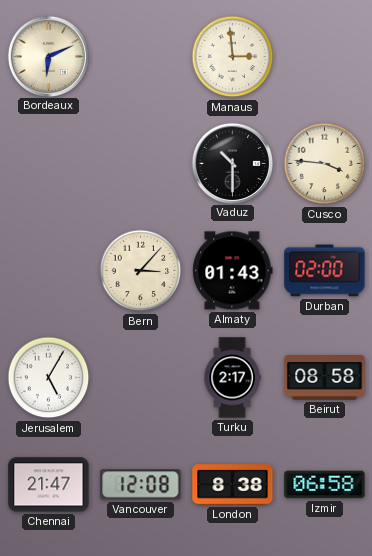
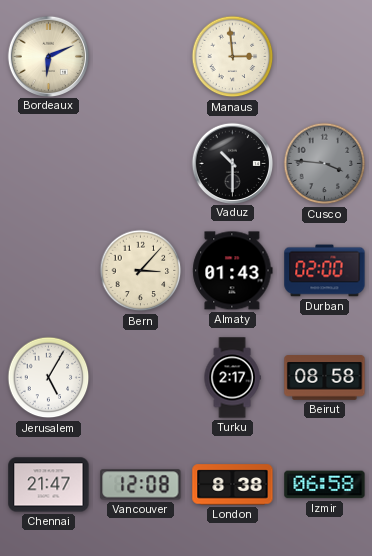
Cusco dial: cream -> grey (325, 164)
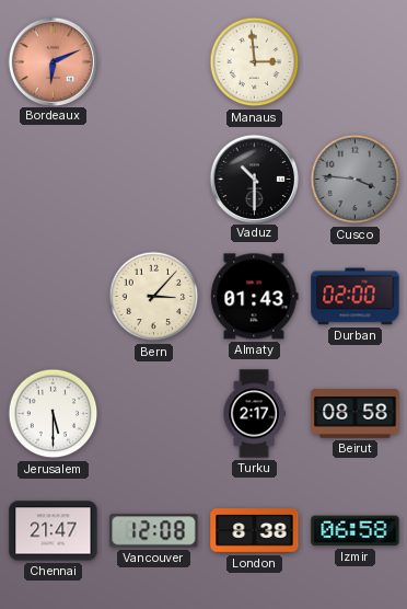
Bordeaux dial: cream -> salmon (53, 61)
Jerusalem: 5:05 -> 5:30 (54, 414)
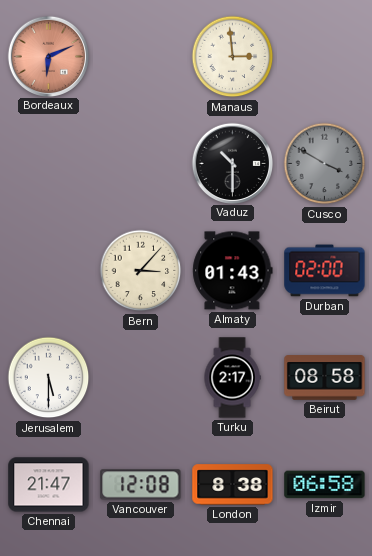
Cusco: 3:46 -> 3:50 (325, 164)
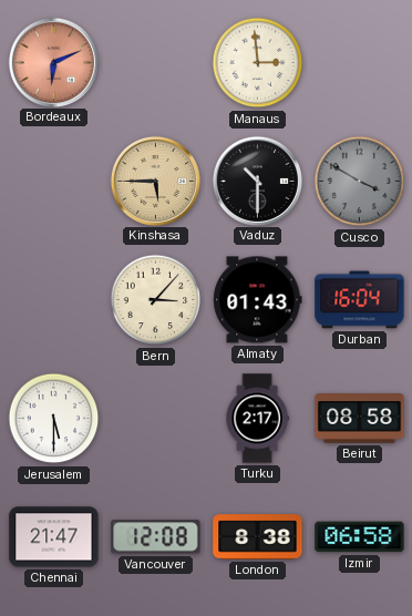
Kinshasa: none -> 5:45 (155, 181)
Durban: 02:00 -> 16:04 (360, 300)
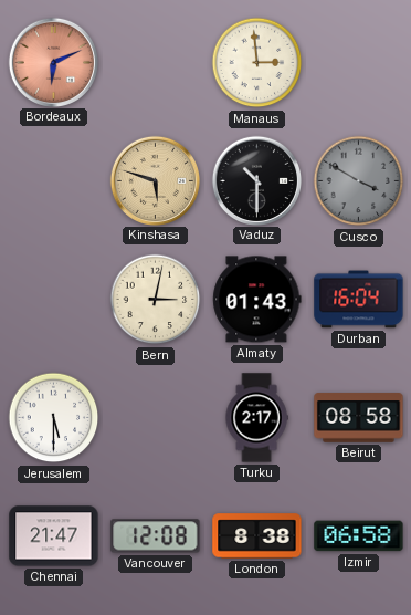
Kinshasa: 5:45 -> 5:48 (155, 180)
Bern: 3:07 -> 3:02 (156, 300)
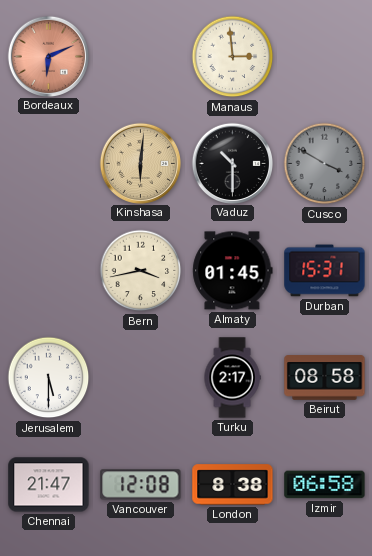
Kinshasa: 5:48 -> 6:01 (140, 163)
Bern: 3:02 -> 3:43 (141, 271)
Almaty: 01:43 -> 01:45 (233, 271)
Durban: 16:04 -> 15:31 (325, 271)
